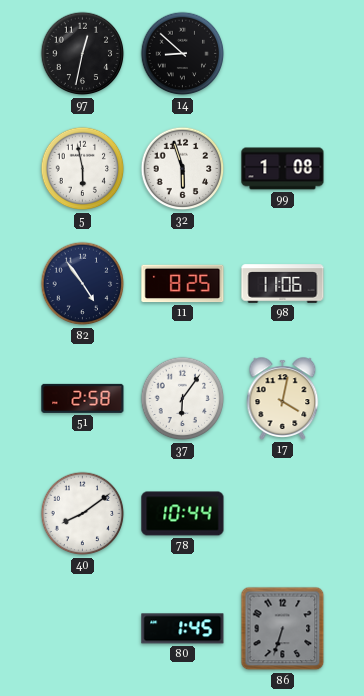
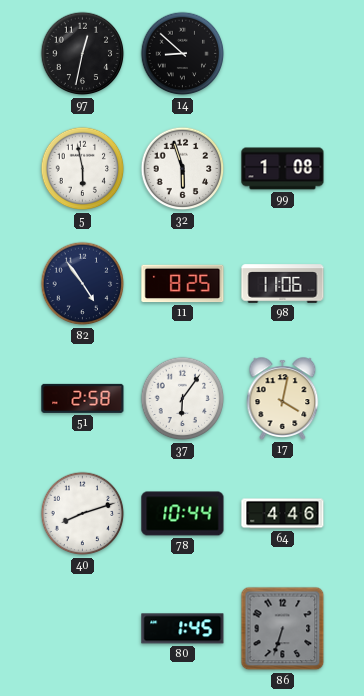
40: 8:09 -> 8:12 (83, 514)
64: none -> 4:46 (283, 514)
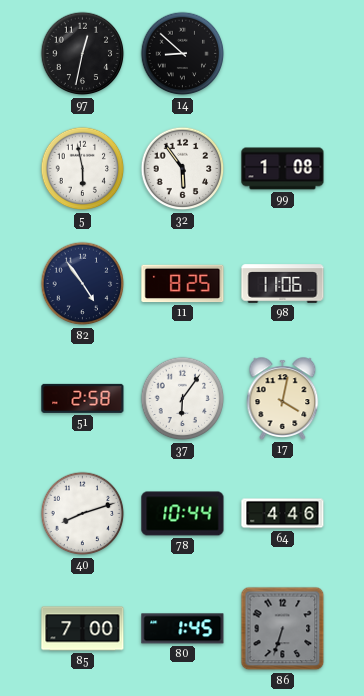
32: 5:57 -> 5:54 (183, 169)
85: none -> 7:00 (83, 629)
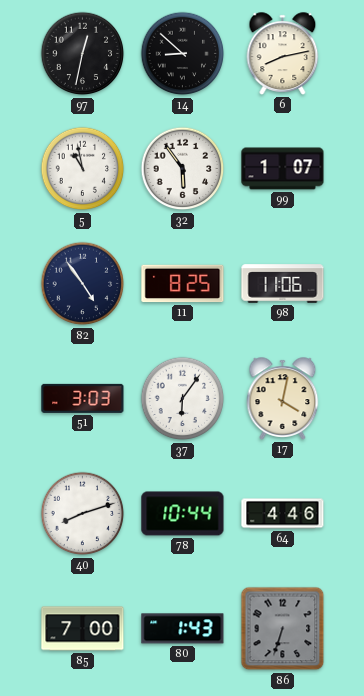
6: none -> 8:13 (283, 54)
5: 5:58 -> 10:58 (83, 169)
99: 1:08 -> 1:07 (283, 169)
51: 2:58 -> 3:03 (83, 398)
80: 1:45 -> 1:43 (183, 629)
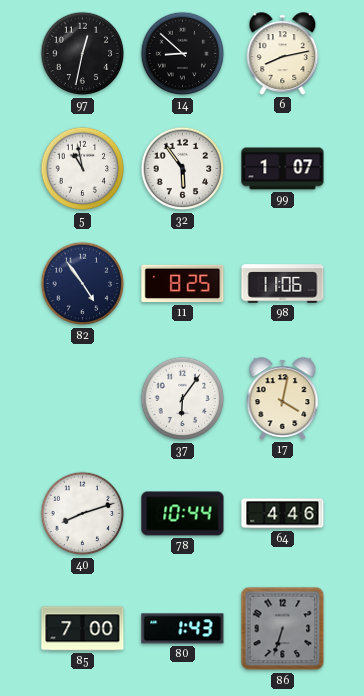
51: 3:03 -> none (83, 398)
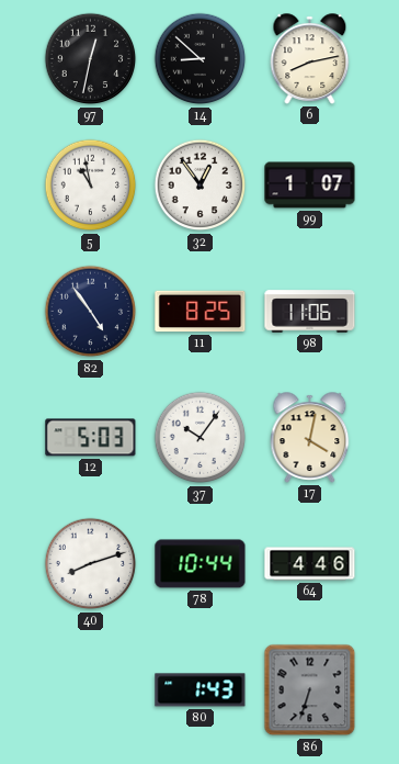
32: 5:54 -> 12:54 (201, 186)
12: none -> 5:03 (91, 438)
37: 6:06 -> 10:06 (201, 438)
85: 7:00 -> none (83, 629)
